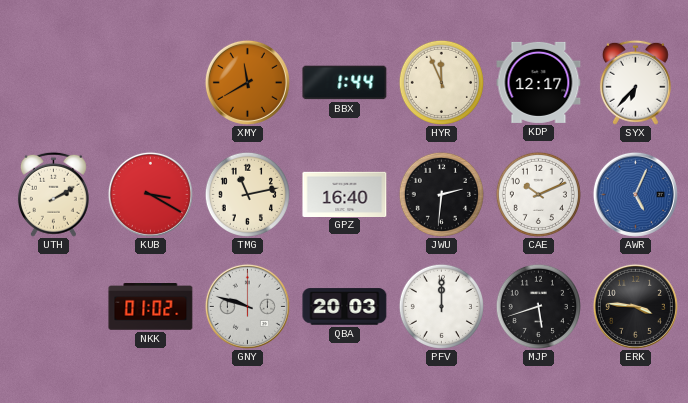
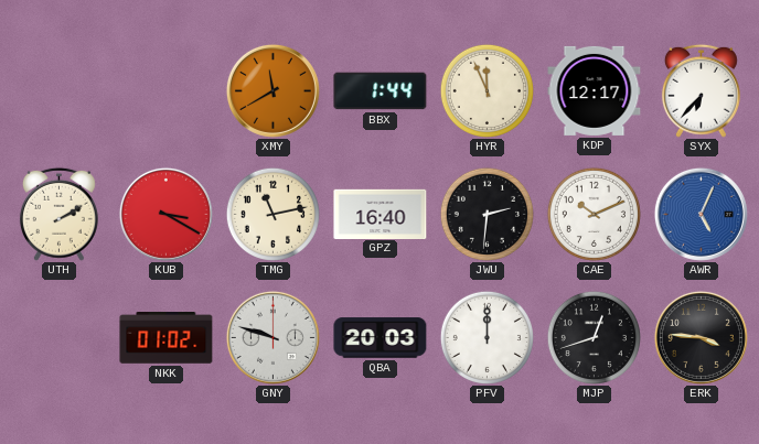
MJP: 5:42 -> 12:42 (594, 337)
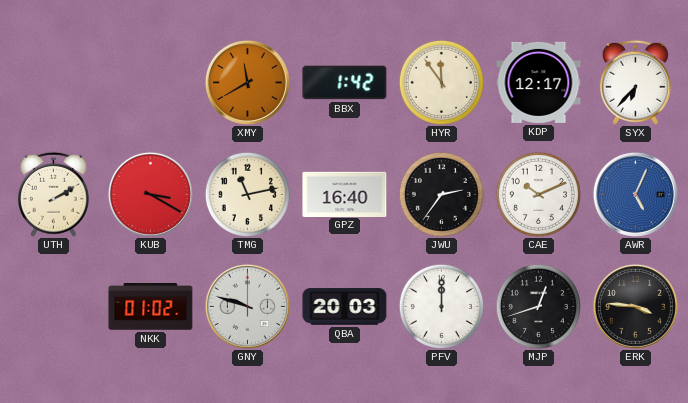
BBX: 1:44 -> 1:42 (345, 83)
HYR: 11:56 -> 11:54 (441, 82)
JWU: 2:31 -> 2:36 (441, 194)
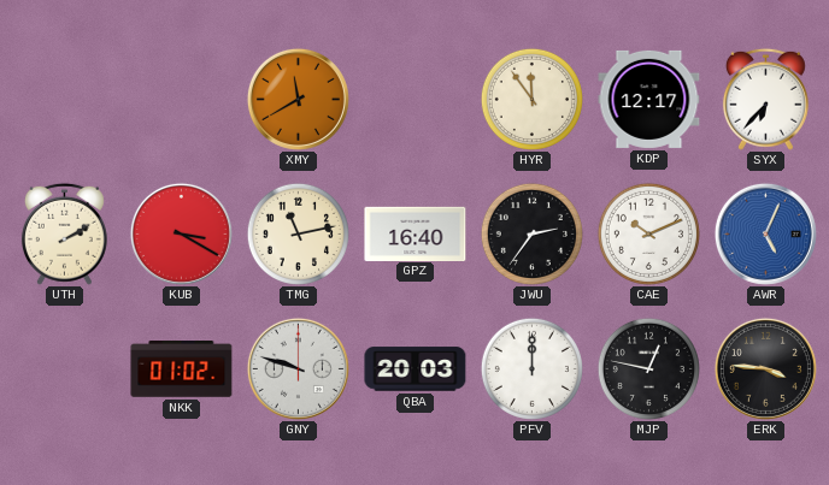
BBX: 1:42 -> none (345, 83)
MJP: 12:42 -> 12:47 (648, 368)
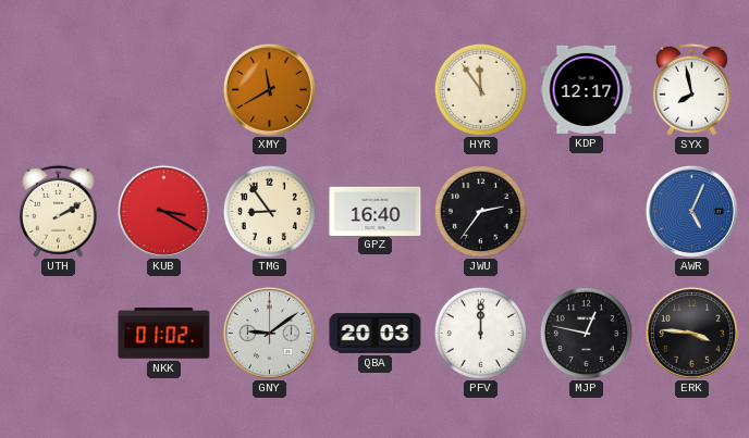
SYX: 6:37 -> 7:58 (691, 89)
TMG: 11:13 -> 8:54 (269, 211)
CAE: 10:11 -> none (648, 233)
GNY: 9:48 -> 9:09 (269, 333)
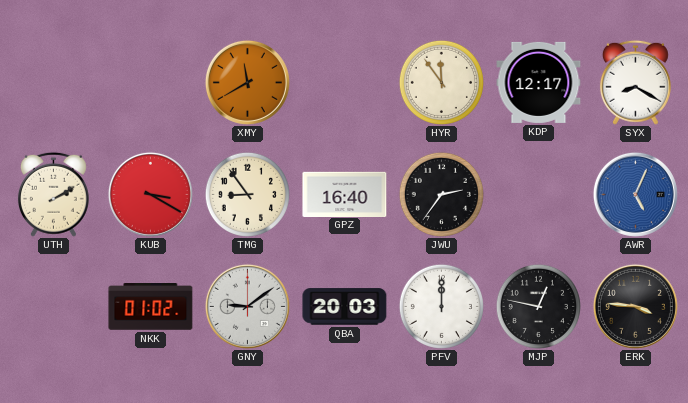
SYX: 7:58 -> 8:20 (635, 82)
